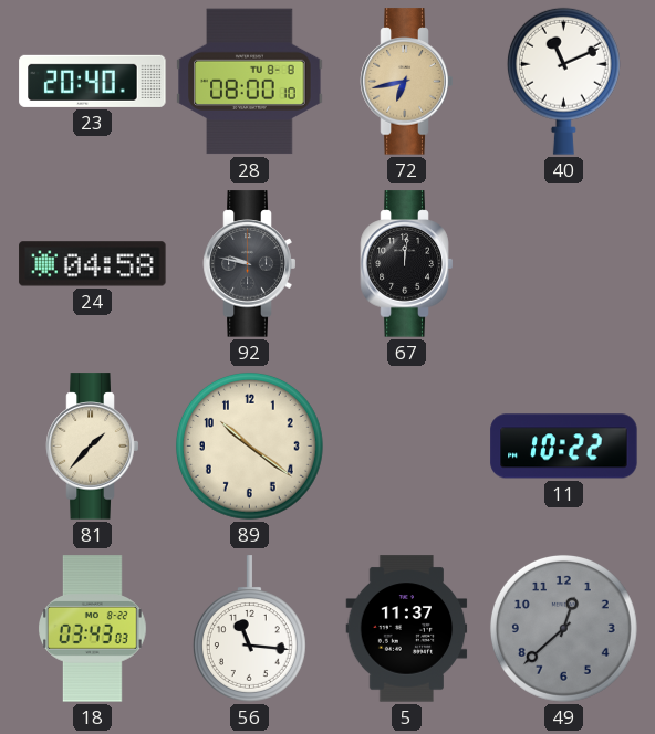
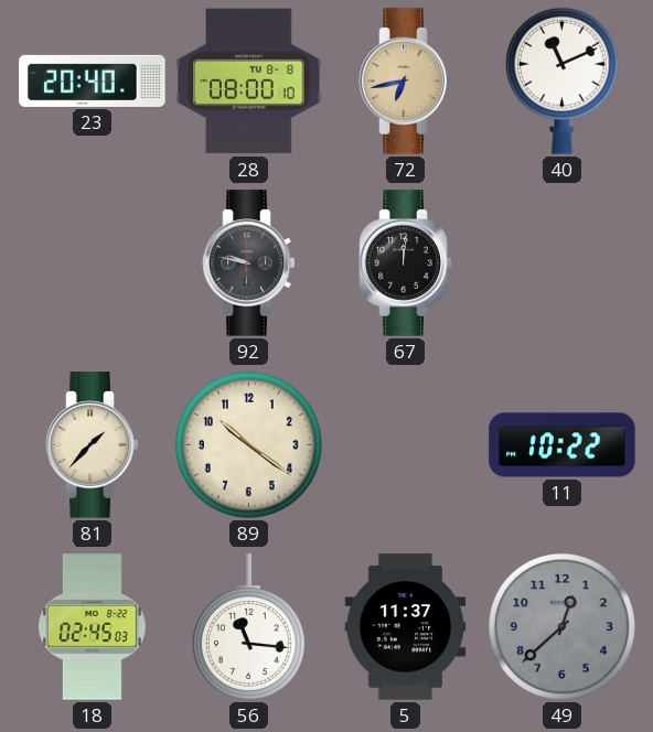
24: 04:58 -> none (93, 264)
18: 03:43 -> 02:45 (93, 627)
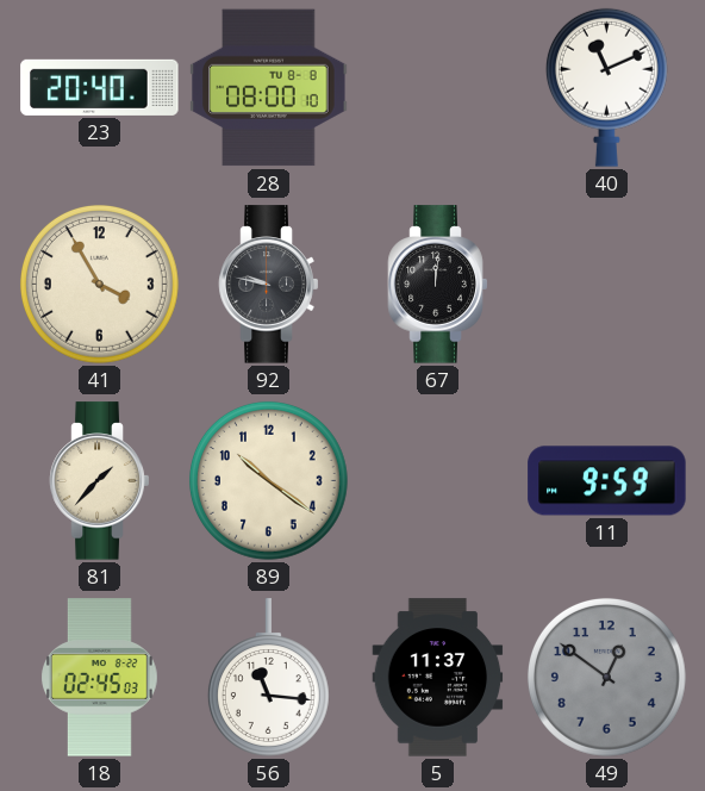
72: 6:43 -> none (406, 82)
41: none -> 3:55 (99, 284)
11: 10:22 -> 9:59 (607, 481)
49: 12:38 -> 12:51 (606, 677)
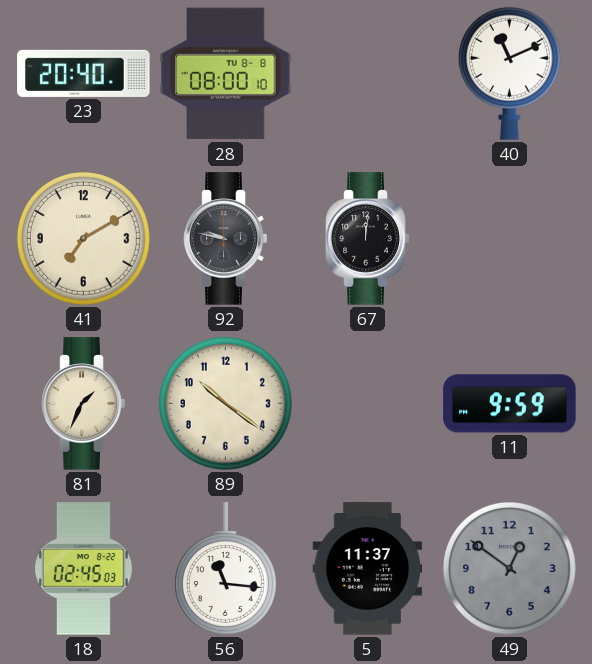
41: 3:55 -> 7:10 (83, 238)
81: 1:37 -> 1:34 (84, 404)
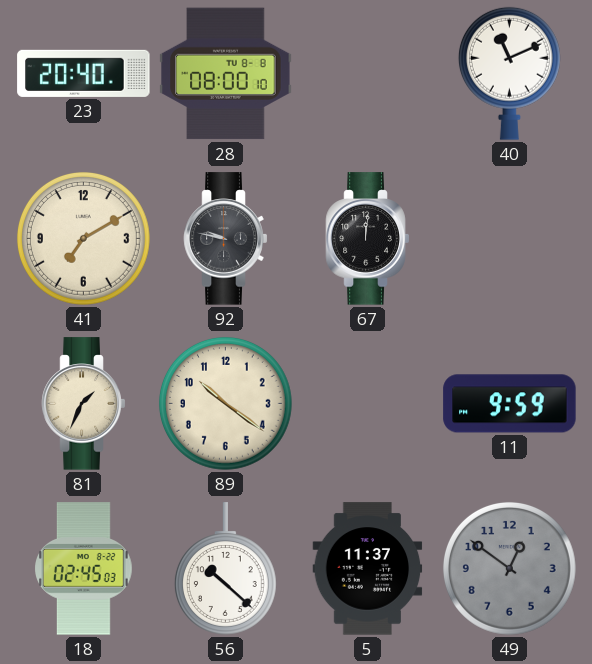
56: 11:16 -> 10:22 (225, 569)
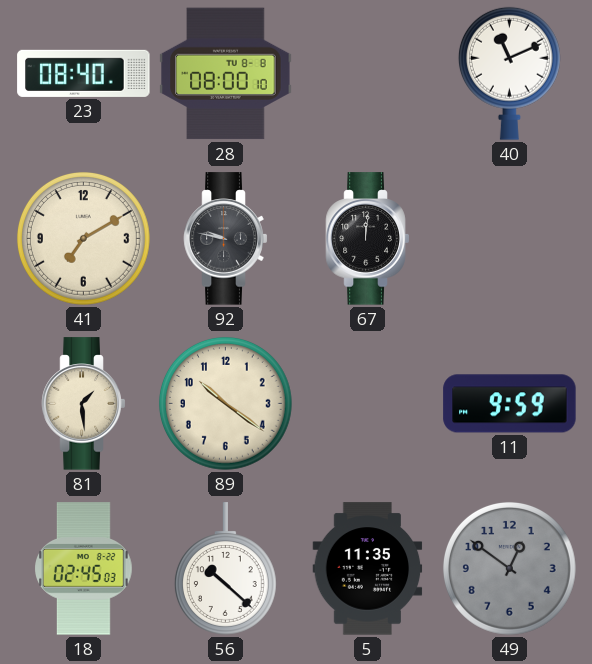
23: 20:40 -> 08:40 (84, 73)
81: 1:34 -> 1:29 (84, 404)
5: 11:37 -> 11:35 (368, 569)
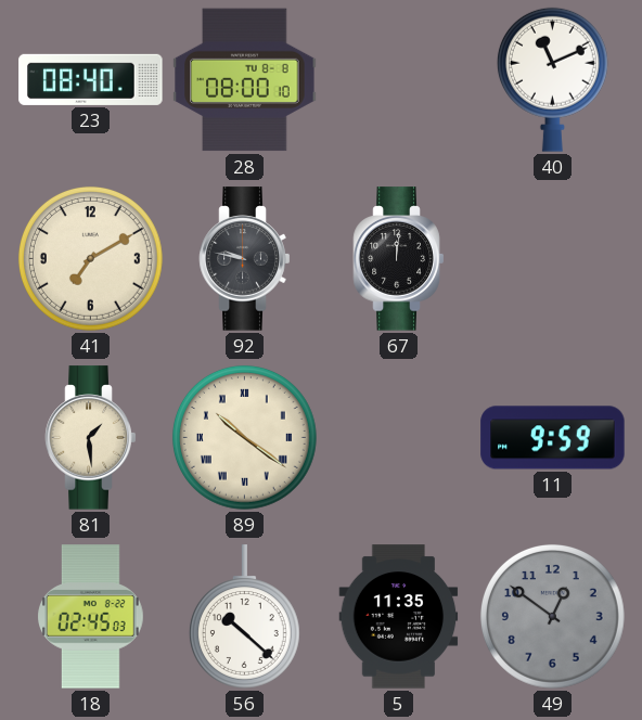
89 numerals: Arabic -> Roman (244, 437)
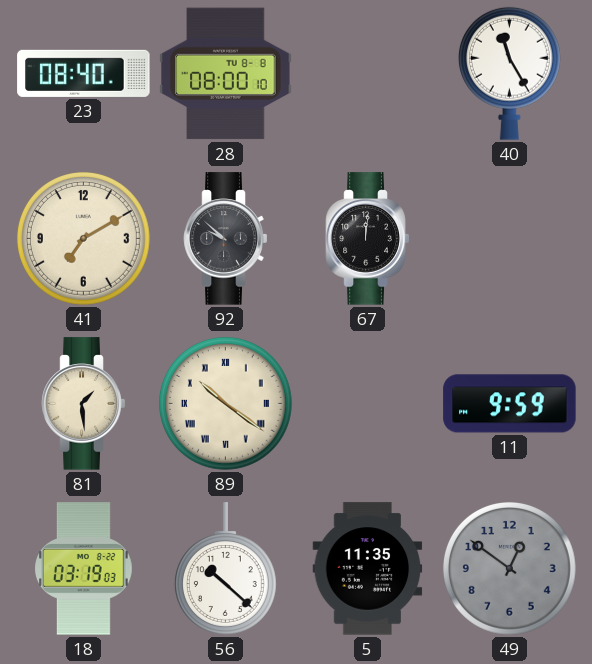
40: 11:11 -> 11:25 (509, 73)
92: 9:47 -> 9:52 (226, 239)
18: 02:45 -> 03:19 (84, 569)
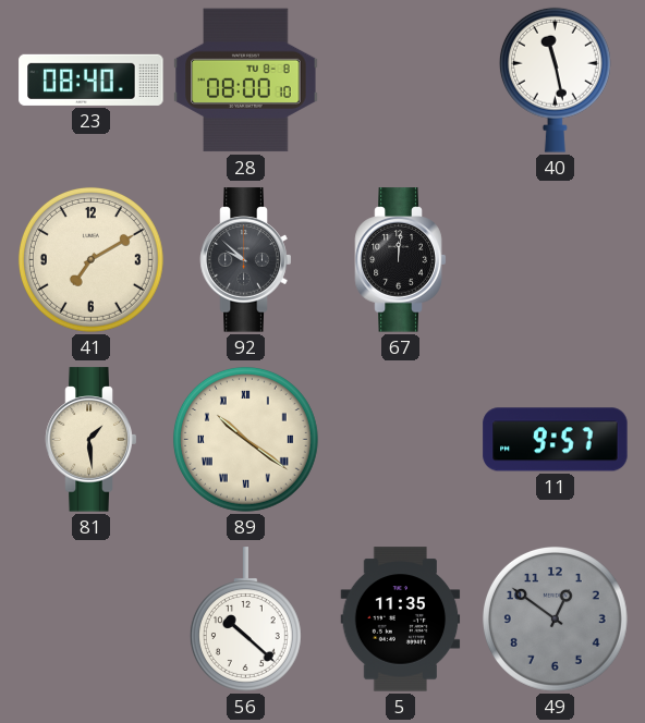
40: 11:25 -> 11:28 (555, 79)
11: 9:59 -> 9:57 (556, 440)
18: 03:19 -> none (84, 569)
